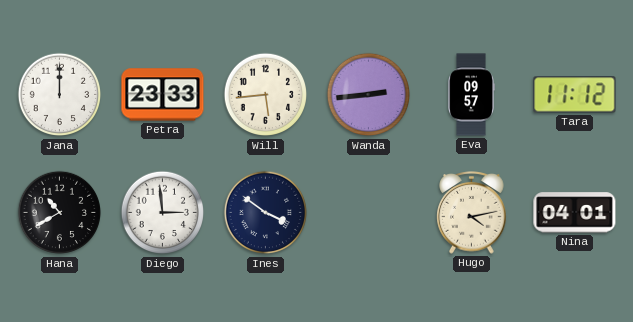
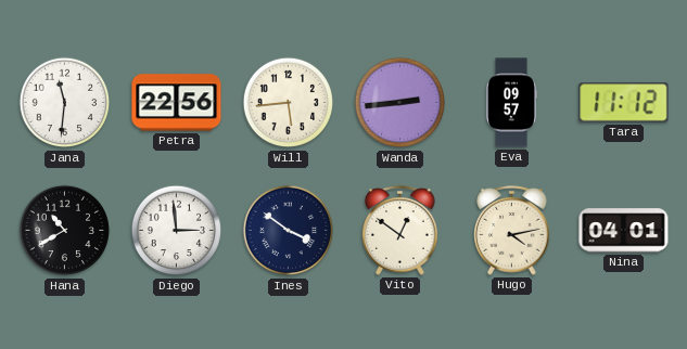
Jana: 12:00 -> 11:31 (65, 103)
Petra: 23:33 -> 22:56 (177, 103)
Vito: none -> 12:51 (400, 231)
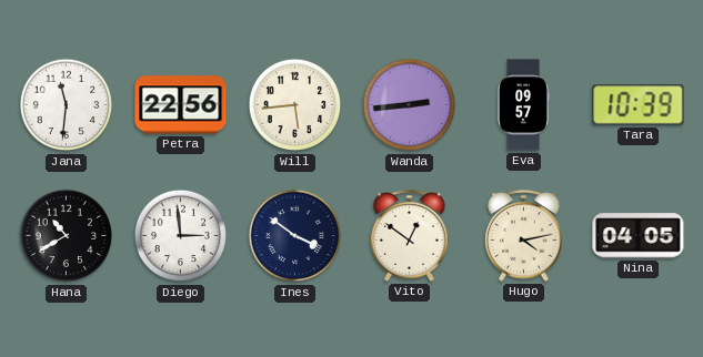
Tara: 11:12 -> 10:39 (639, 105)
Nina: 04:01 -> 04:05 (639, 236)
